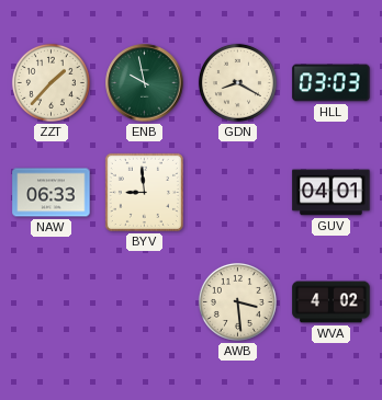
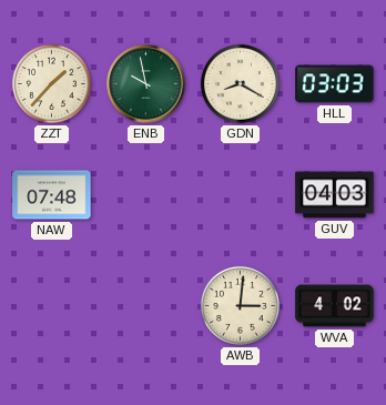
NAW: 06:33 -> 07:48 (52, 195)
BYV: 8:59 -> none (144, 192)
GUV: 04:01 -> 04:03 (335, 195)
AWB: 3:29 -> 3:01 (240, 305)
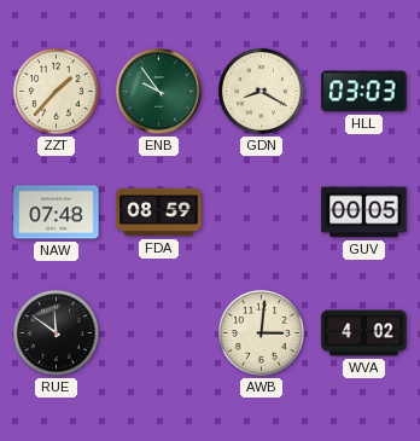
ENB: 9:58 -> 9:54 (159, 92)
FDA: none -> 08:59 (159, 213)
GUV: 04:03 -> 00:05 (364, 213)
RUE: none -> 11:51 (56, 332)
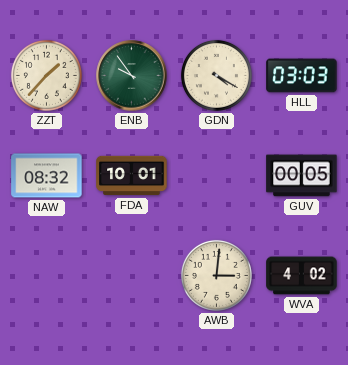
GDN: 8:20 -> 4:20 (216, 75)
NAW: 07:48 -> 08:32 (47, 176)
FDA: 08:59 -> 10:01 (132, 176)
RUE: 11:51 -> none (56, 332)
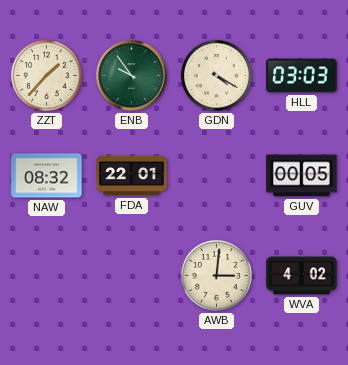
FDA: 10:01 -> 22:01 (132, 176)
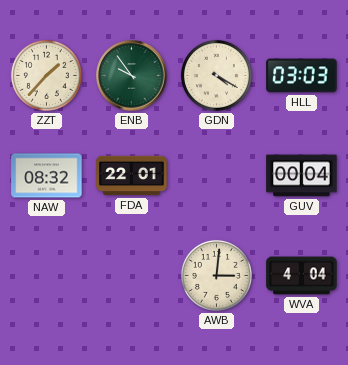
GUV: 00:05 -> 00:04 (302, 176)
WVA: 4:02 -> 4:04 (302, 276)
